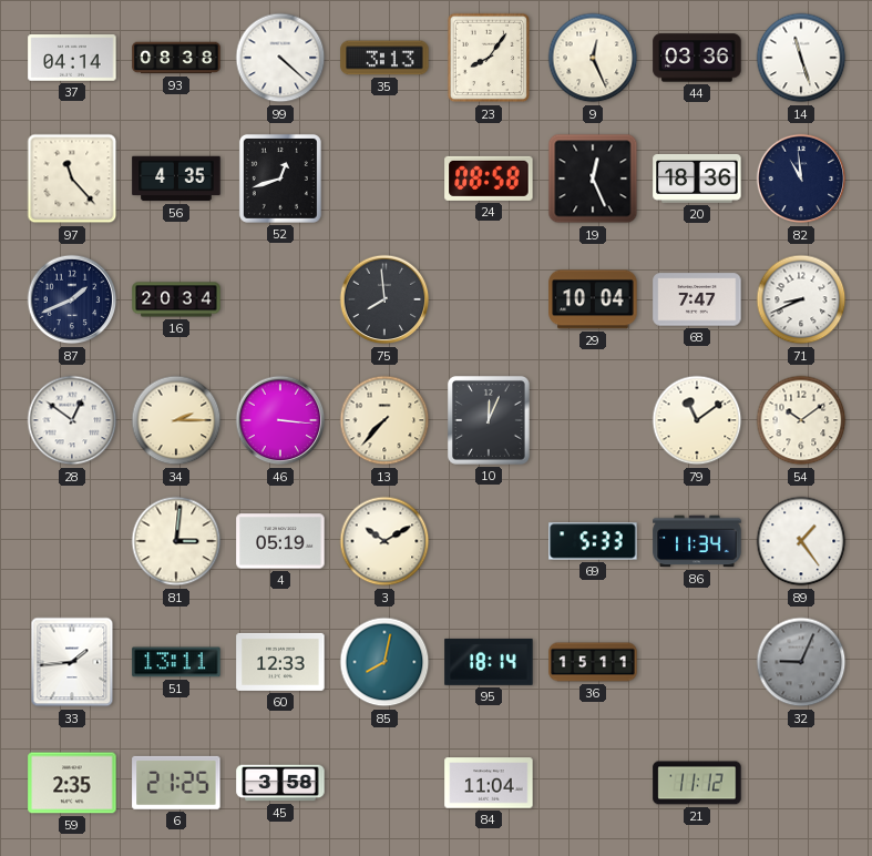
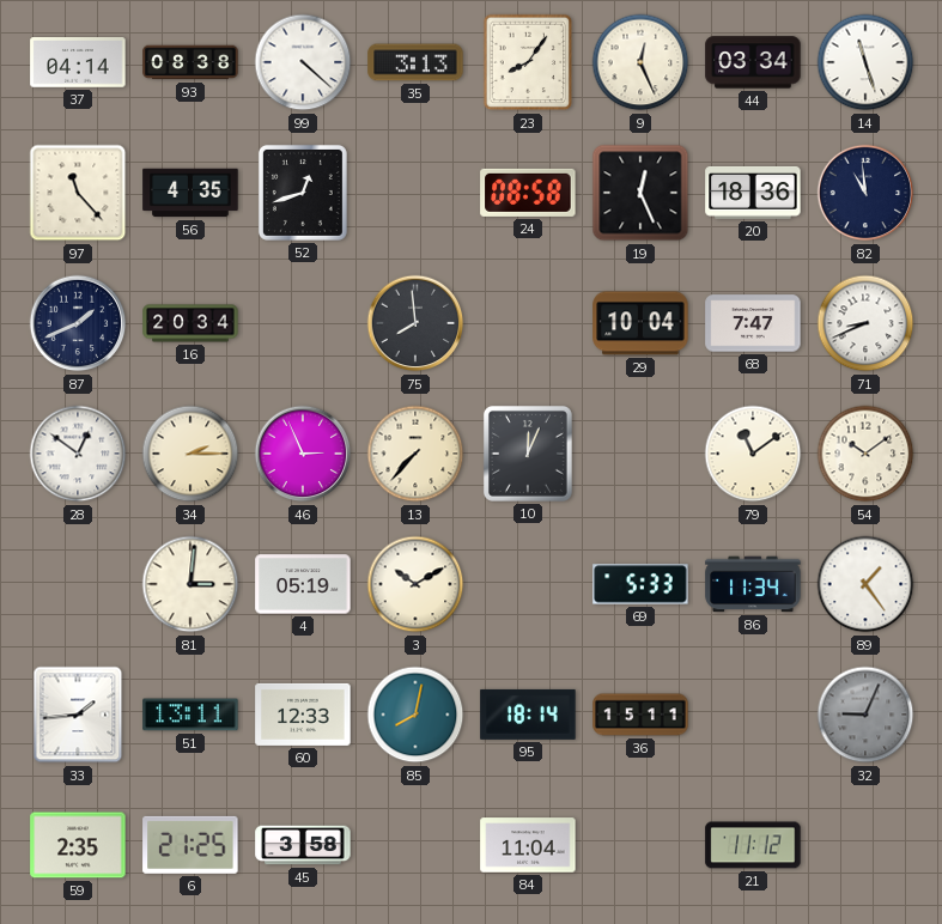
44: 03:36 -> 03:34 (753, 62)
46: 3:16 -> 2:56 (303, 454)
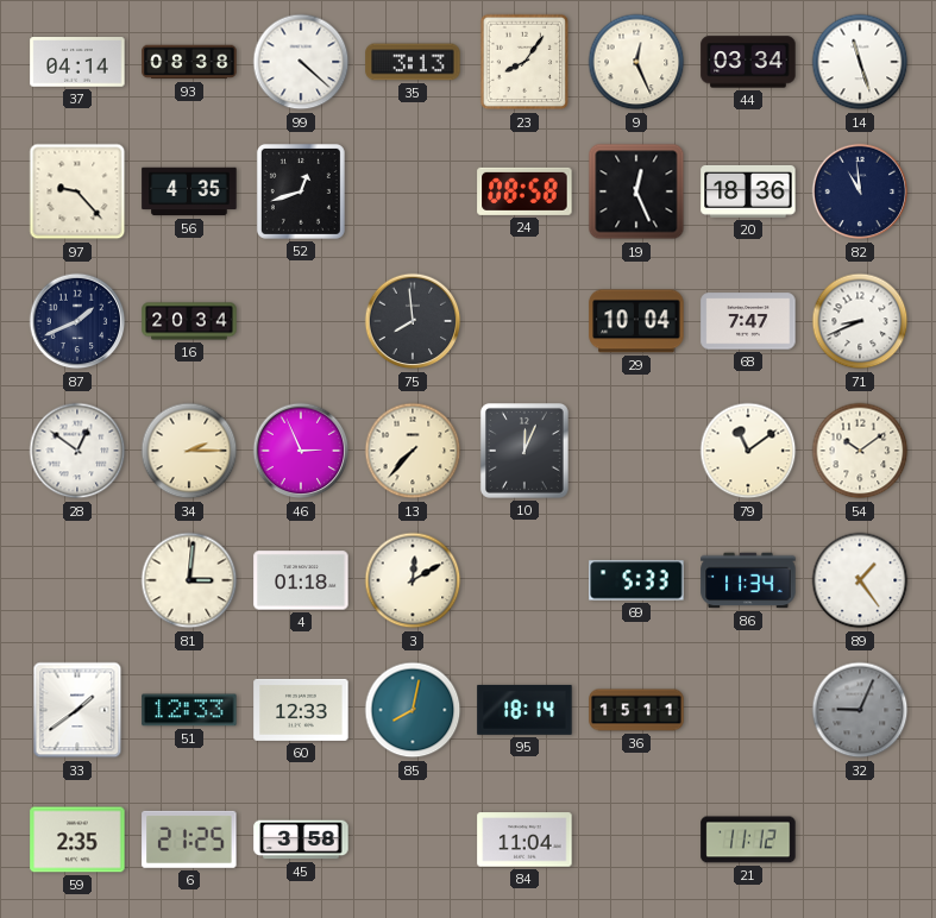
97: 11:23 -> 9:23 (77, 191)
4: 05:19 -> 01:18 (301, 580)
3: 10:10 -> 12:10 (413, 580)
33: 1:44 -> 1:39 (77, 710)
51: 13:11 -> 12:33 (189, 710)
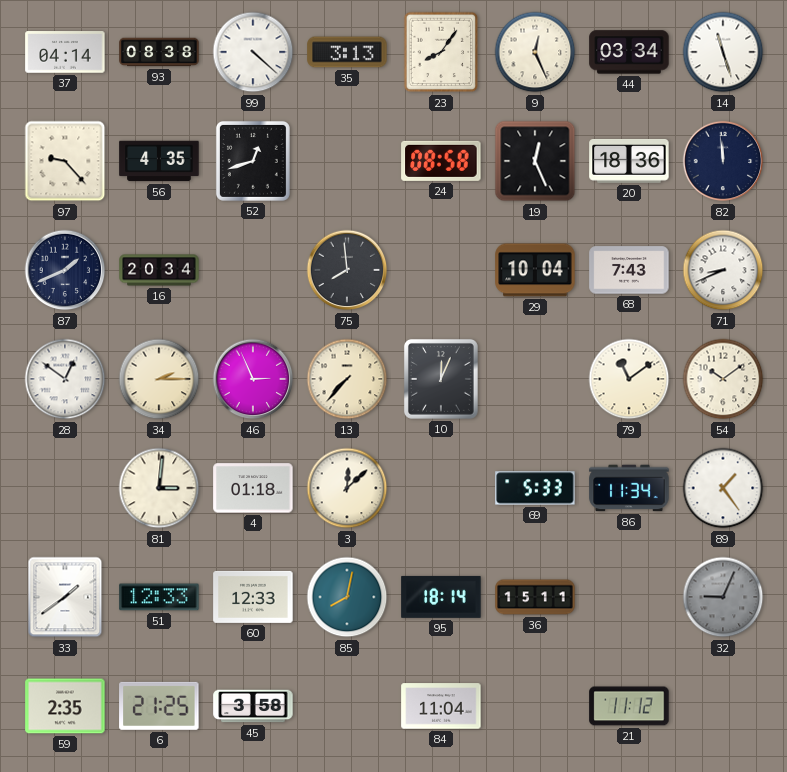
82: 10:59 -> 11:59 (723, 161)
68: 7:47 -> 7:43 (629, 270)
3: 12:10 -> 12:08 (347, 488)
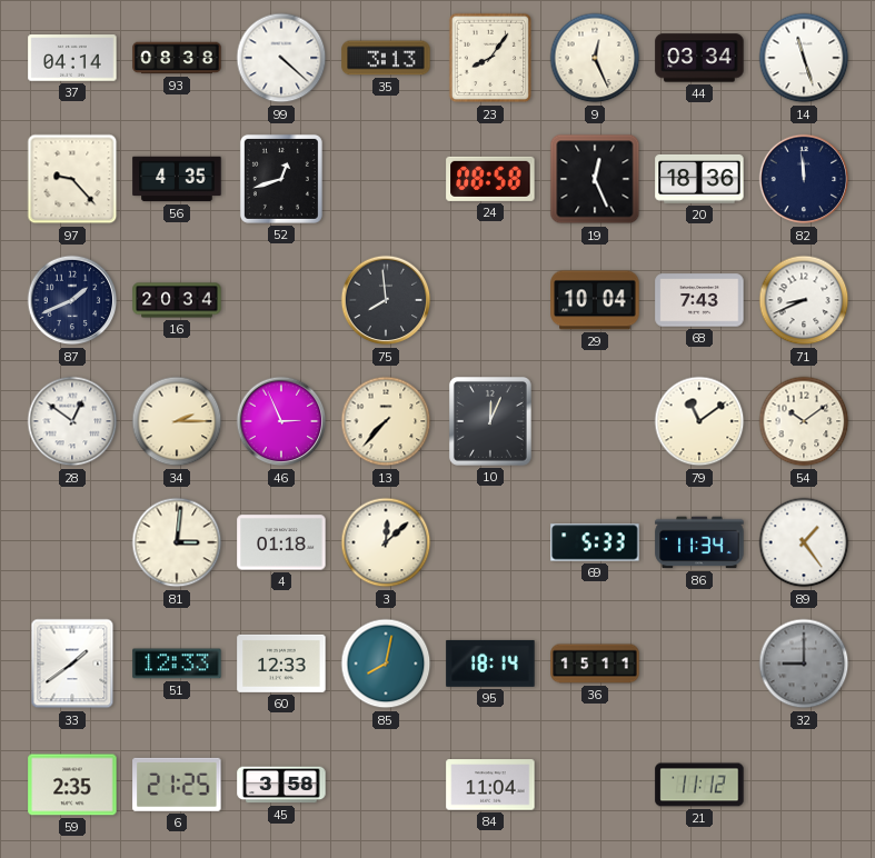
32: 9:04 -> 9:00 (804, 664)
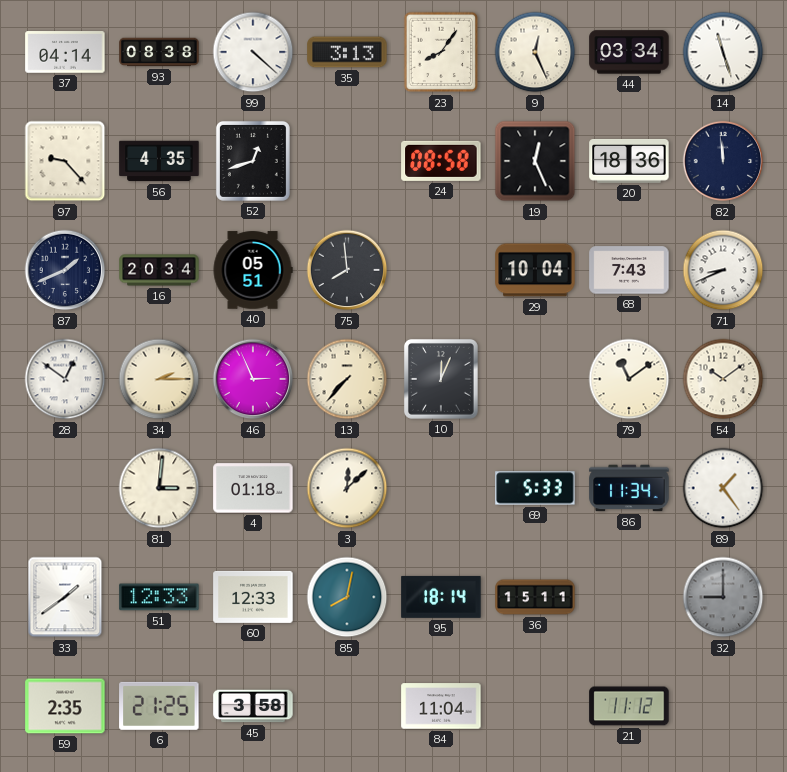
40: none -> 05:51 (253, 270)
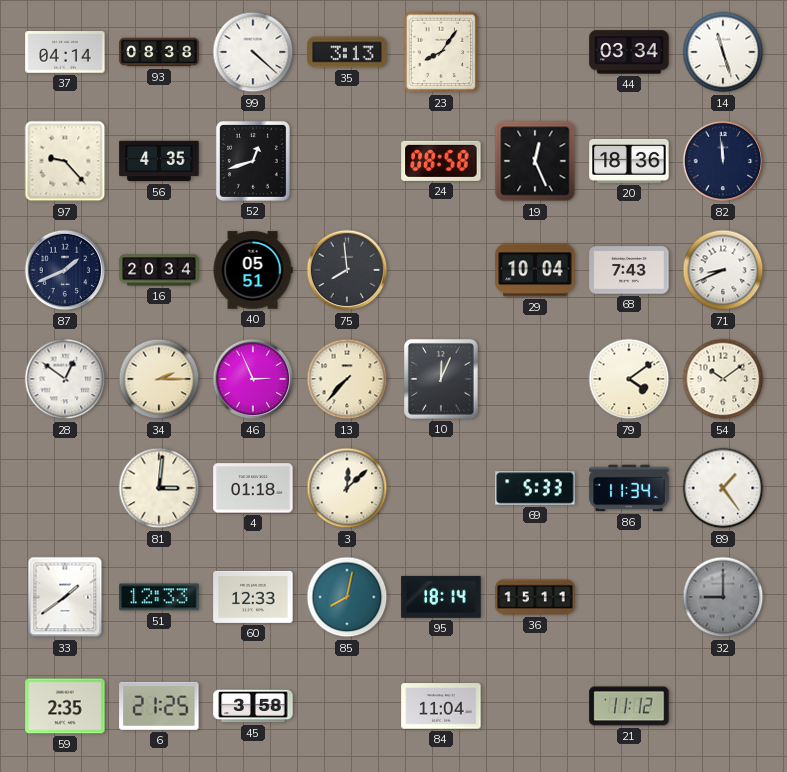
9: 12:26 -> none (535, 52)
79: 11:09 -> 4:09 (629, 379)
